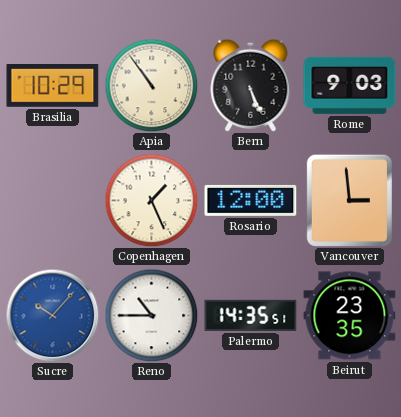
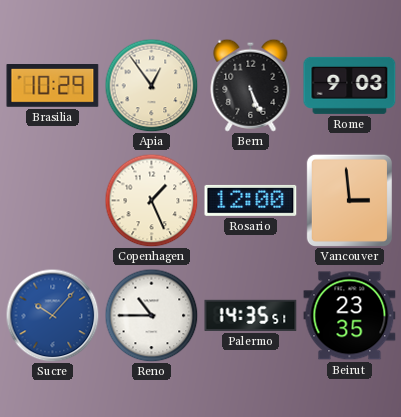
Apia: 10:54 -> 12:54 (151, 85)
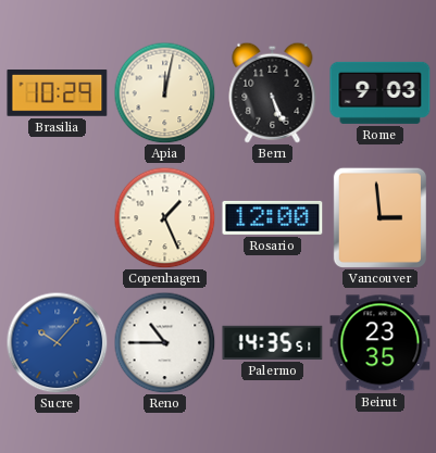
Apia: 12:54 -> 12:02 (164, 92)
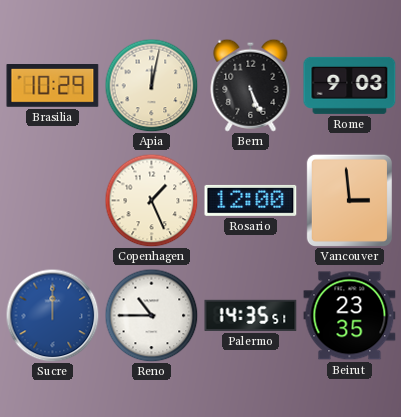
Sucre: 10:07 -> 12:00 (52, 315)
